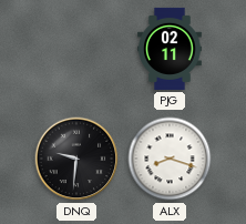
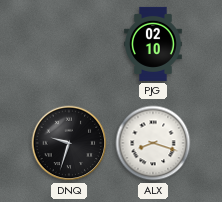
PJG: 02:11 -> 02:10 (154, 44)
DNQ: 9:31 -> 9:33 (69, 143)
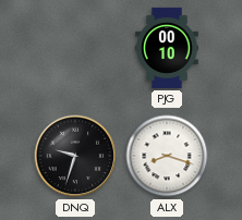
PJG: 02:10 -> 00:10 (168, 48)
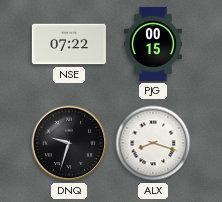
NSE: none -> 07:22 (69, 44)
PJG: 00:10 -> 00:15 (154, 44)
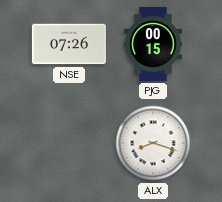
NSE: 07:22 -> 07:26 (69, 44)
DNQ: 9:33 -> none (69, 143)
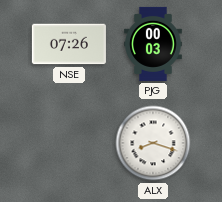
PJG: 00:15 -> 00:03 (154, 44)
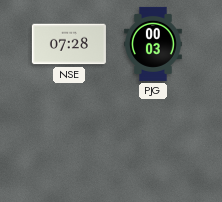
NSE: 07:26 -> 07:28 (69, 44)
ALX: 8:18 -> none (153, 143)
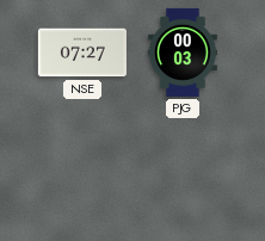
NSE: 07:28 -> 07:27 (82, 52)
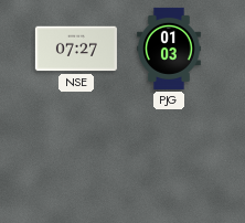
PJG: 00:03 -> 01:03 (170, 49)
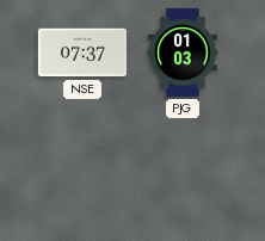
NSE: 07:27 -> 07:37 (82, 52)
